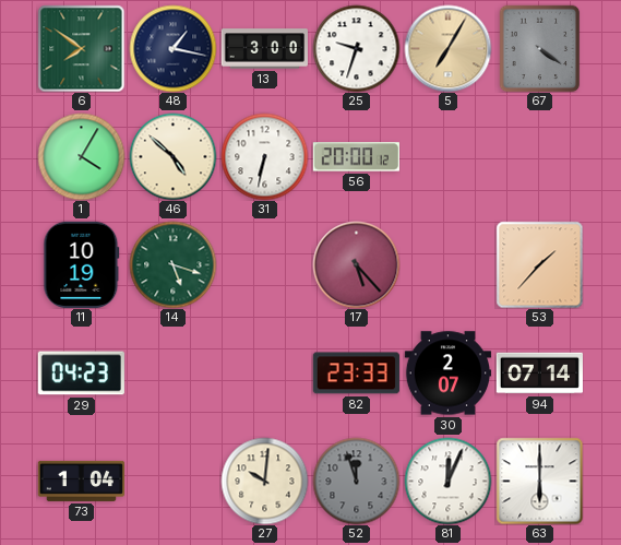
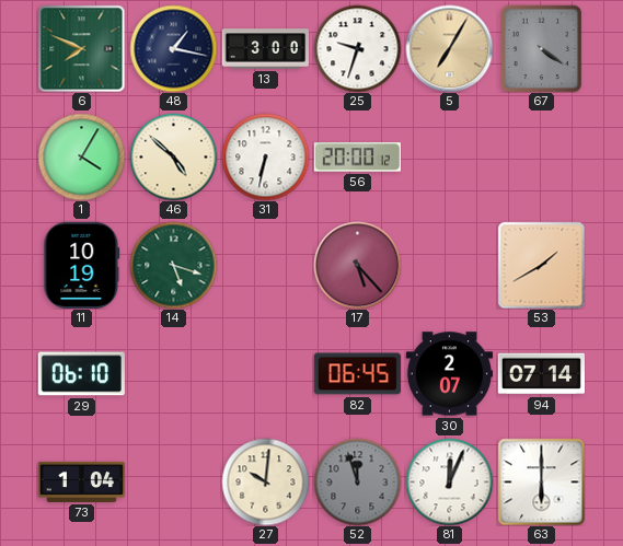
6: 7:51 -> 7:49 (81, 48)
53: 1:37 -> 1:40 (541, 265)
29: 04:23 -> 06:10 (81, 374)
82: 23:33 -> 06:45 (357, 374)
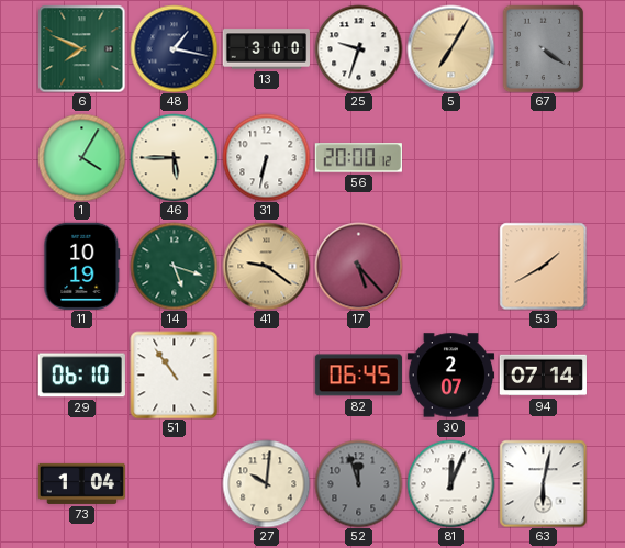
46: 4:52 -> 5:45 (174, 157)
41: none -> 9:21 (266, 266)
51: none -> 10:54 (174, 374)
63: 6:00 -> 6:02 (543, 483)
